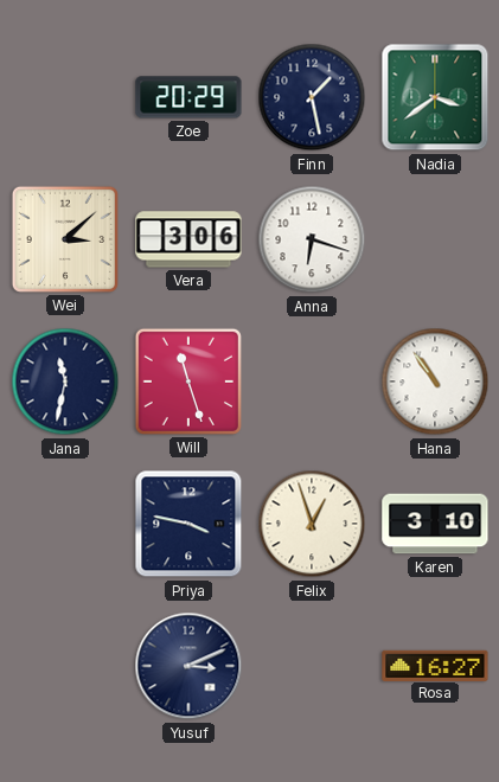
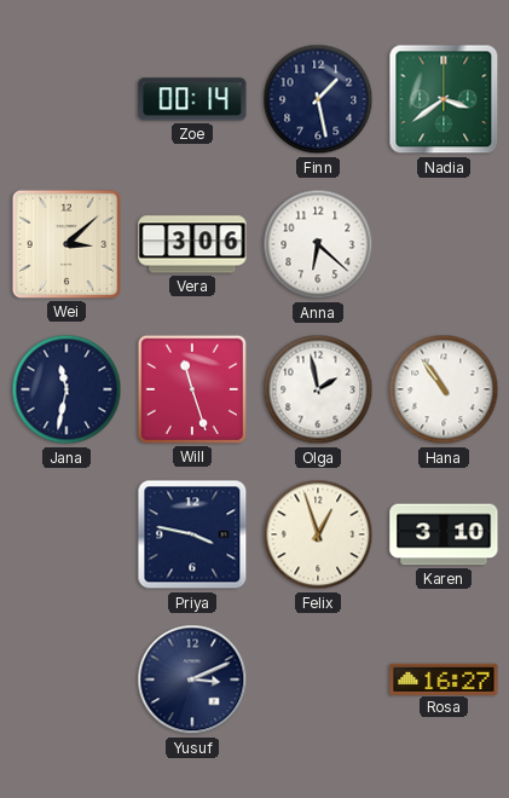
Zoe: 20:29 -> 00:14 (192, 99)
Anna: 6:18 -> 6:22 (318, 244)
Olga: none -> 1:58 (318, 389)
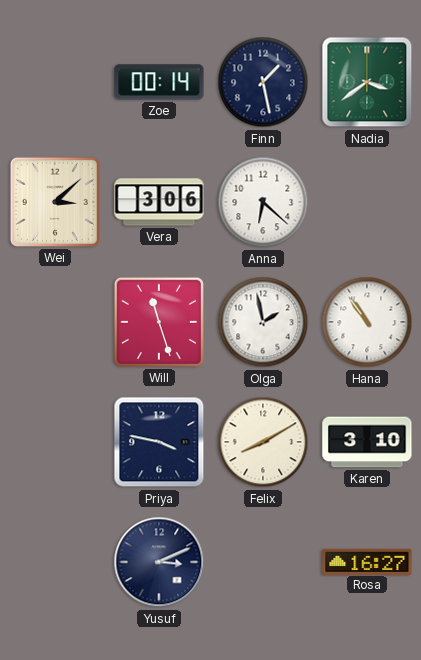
Jana: 11:32 -> none (66, 389)
Felix: 12:57 -> 8:10 (263, 442)
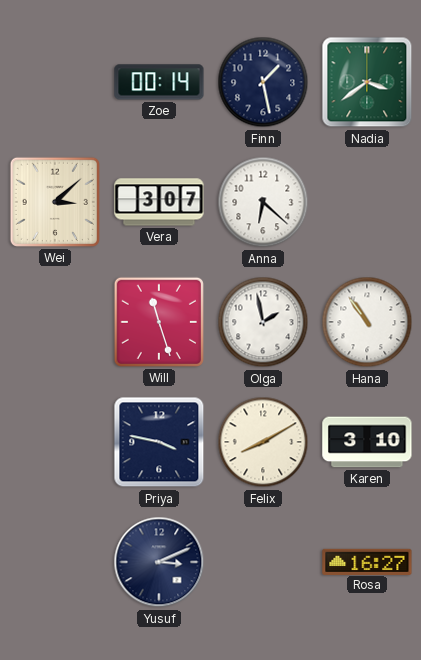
Vera: 3:06 -> 3:07 (159, 202)
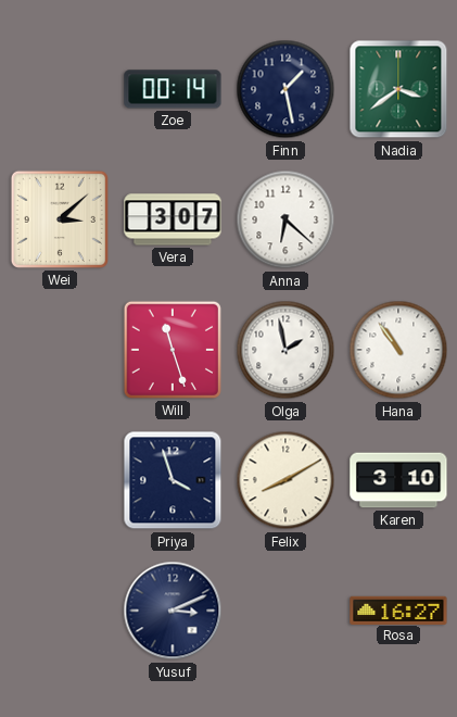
Priya: 3:47 -> 3:57 (173, 480)
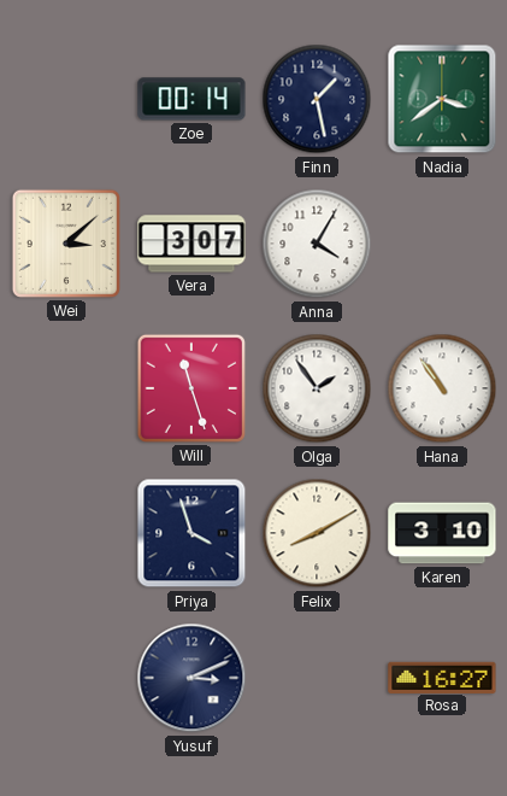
Anna: 6:22 -> 4:05 (317, 244)
Olga: 1:58 -> 1:54 (317, 388)
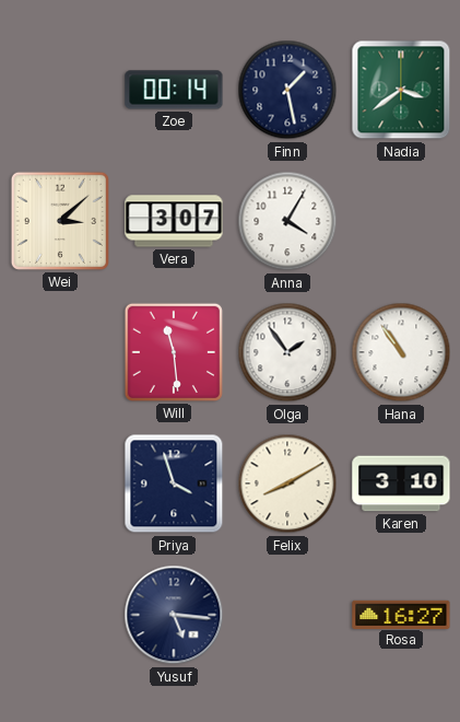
Will: 11:27 -> 11:29 (174, 352)
Yusuf: 3:11 -> 5:16 (174, 615)
